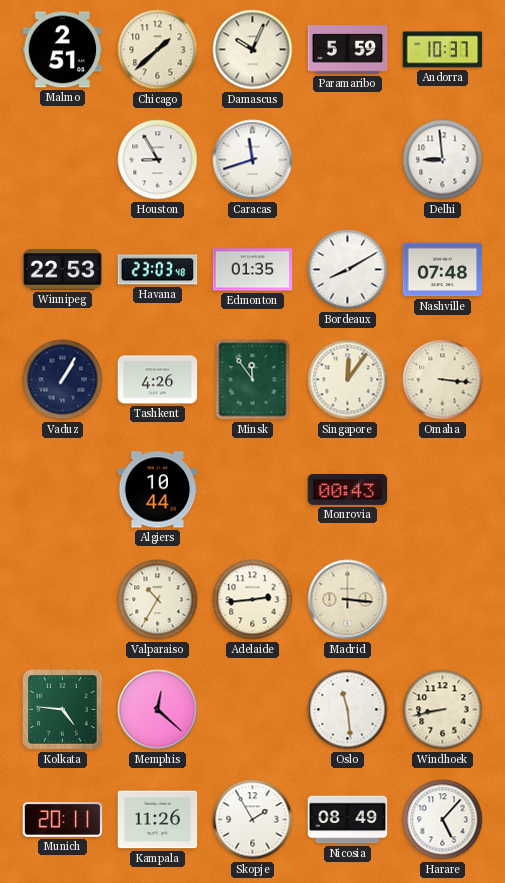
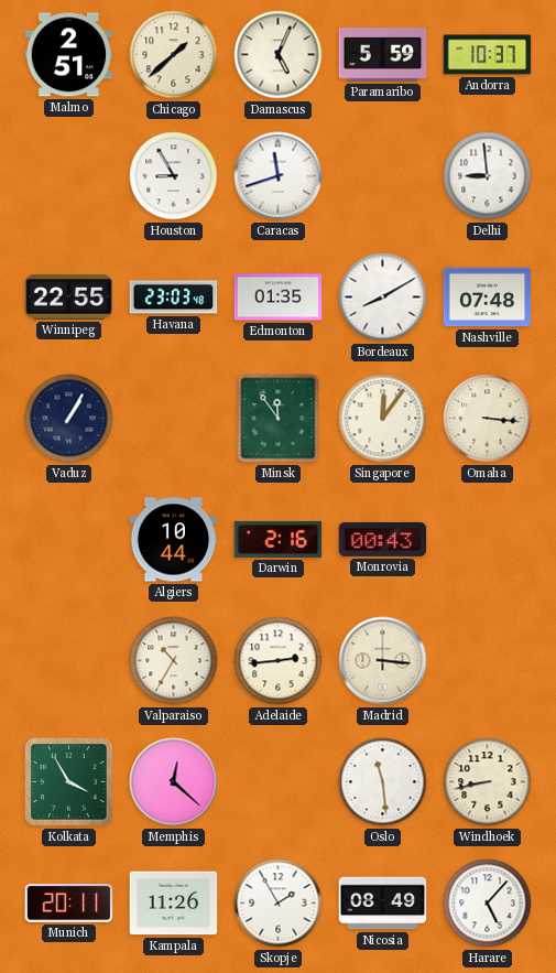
Damascus: 10:04 -> 5:04 (279, 55)
Winnipeg: 22:53 -> 22:55 (69, 298)
Tashkent: 4:26 -> none (158, 380)
Darwin: none -> 2:16 (279, 539)
Kolkata: 4:46 -> 3:55 (69, 782)
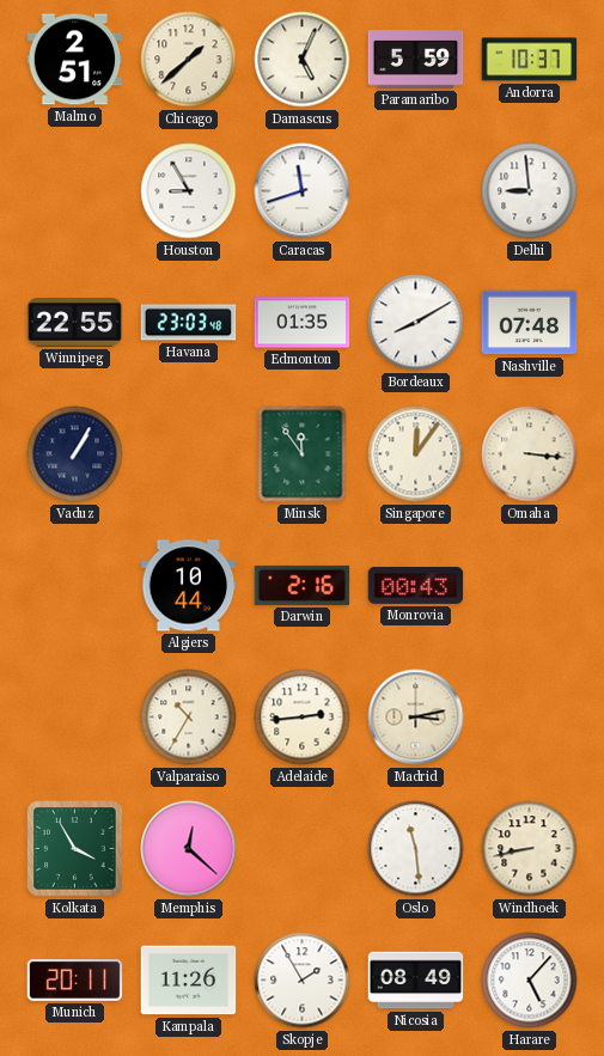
Madrid: 3:16 -> 3:13 (416, 718)
